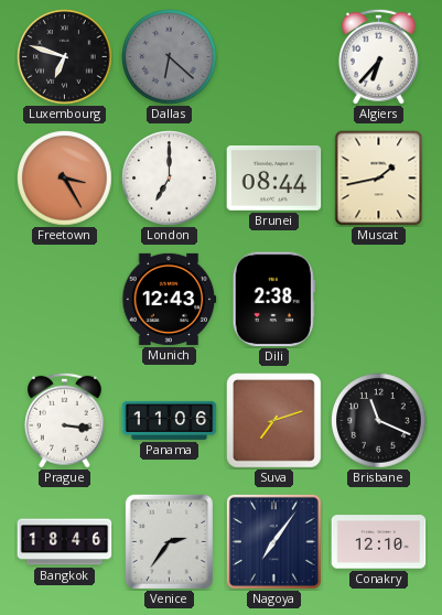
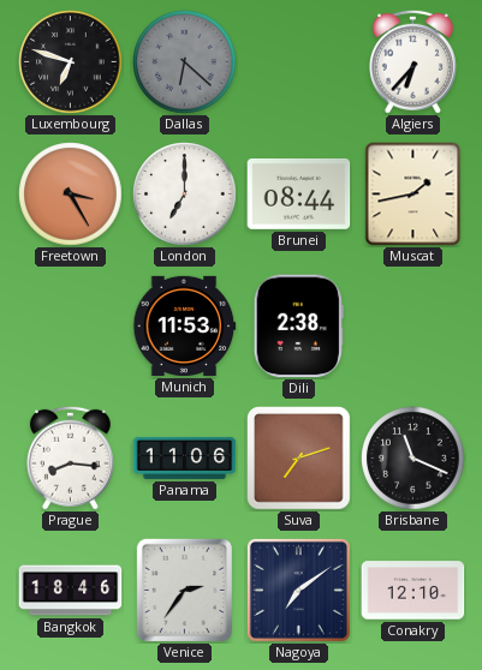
Munich: 12:43 -> 11:53 (185, 325)
Prague: 3:16 -> 8:16 (70, 457)
Nagoya: 7:06 -> 7:09 (298, 590)
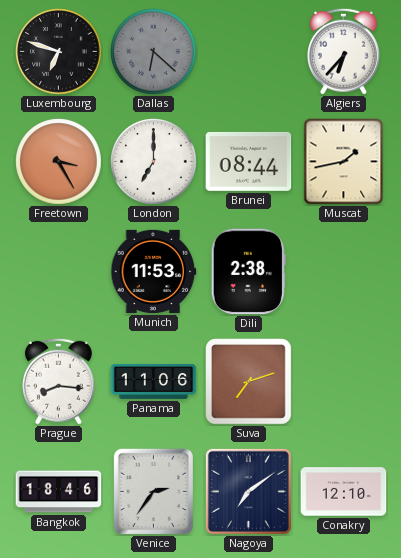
Brisbane: 11:19 -> none (413, 459)
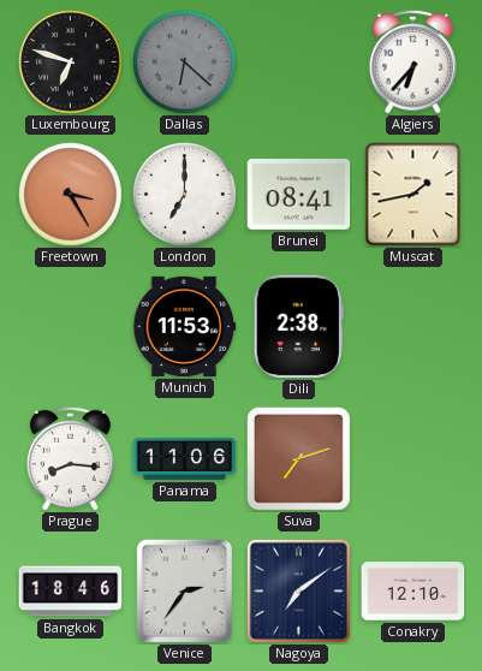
Brunei: 08:44 -> 08:41 (299, 194)
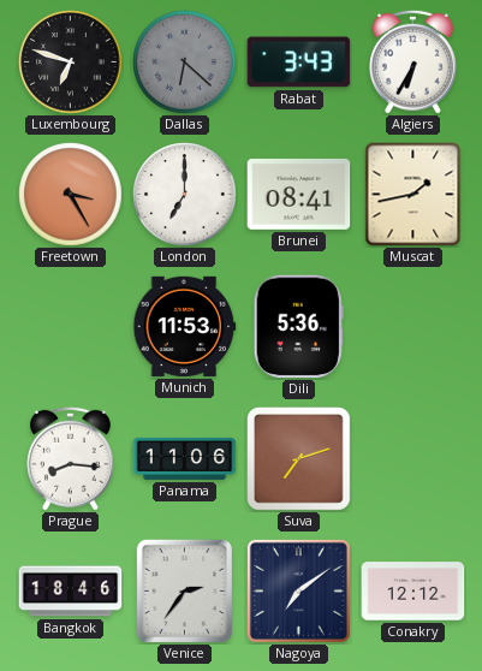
Rabat: none -> 3:43 (299, 63)
Algiers: 6:37 -> 6:35 (412, 61)
Dili: 2:38 -> 5:36 (298, 327)
Conakry: 12:10 -> 12:12 (413, 592)
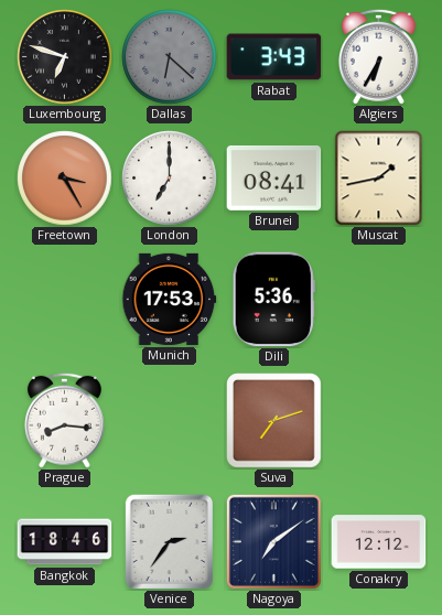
Munich: 11:53 -> 17:53 (170, 299)
Panama: 11:06 -> none (185, 458)
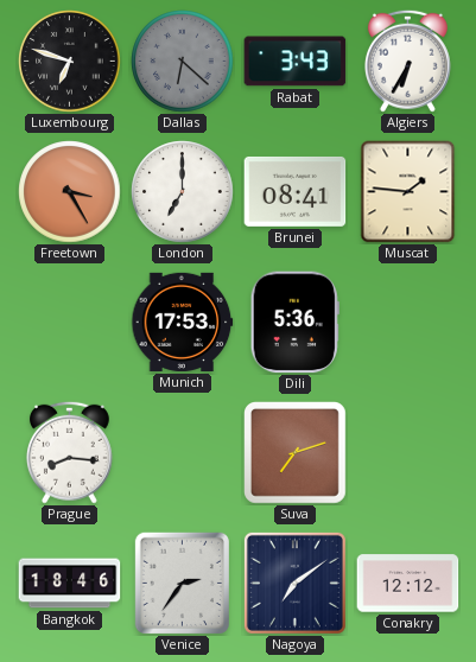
Muscat: 1:43 -> 1:46 (408, 192)
